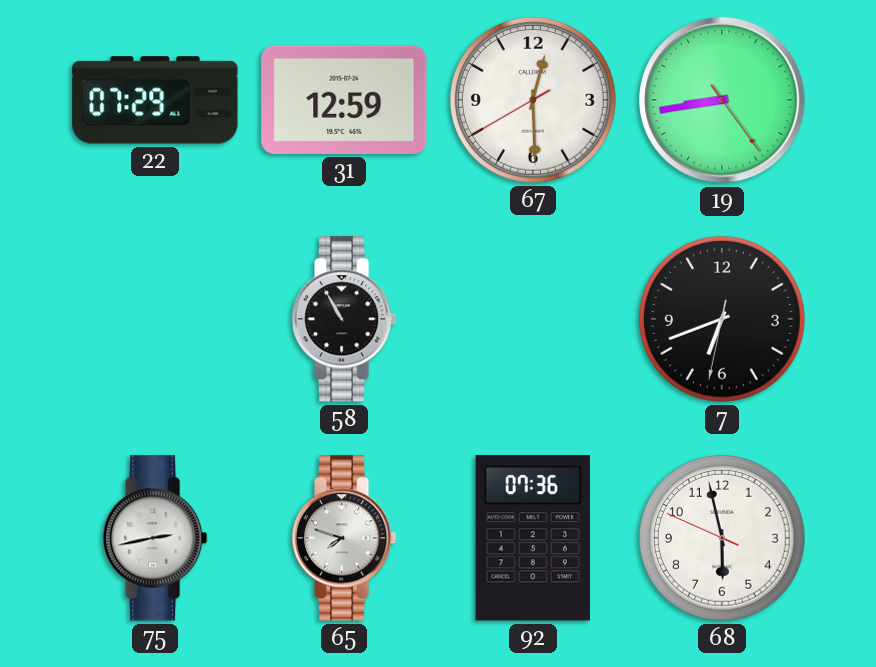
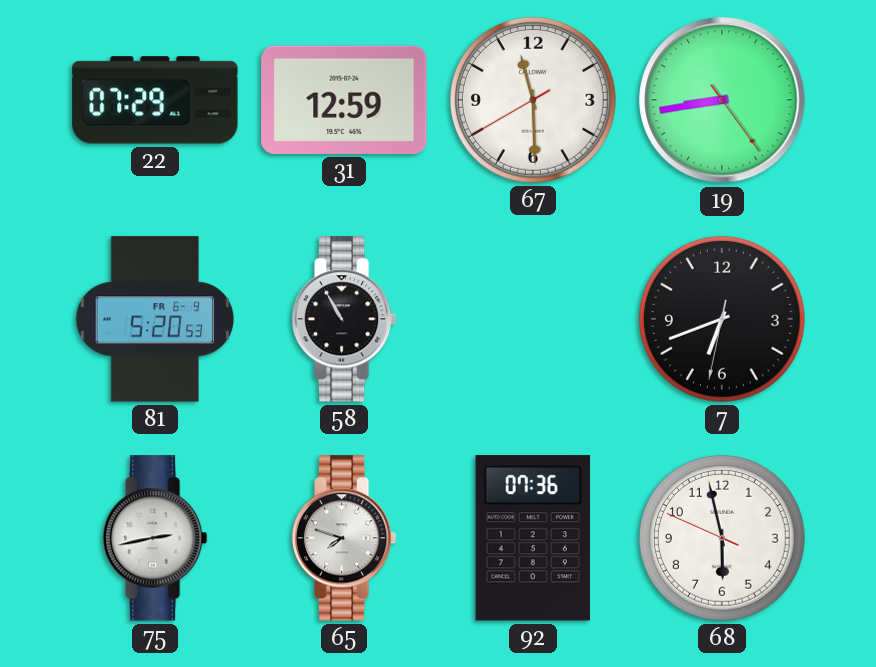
67: 12:29 -> 11:29 (533, 100)
81: none -> 5:20 (155, 319)
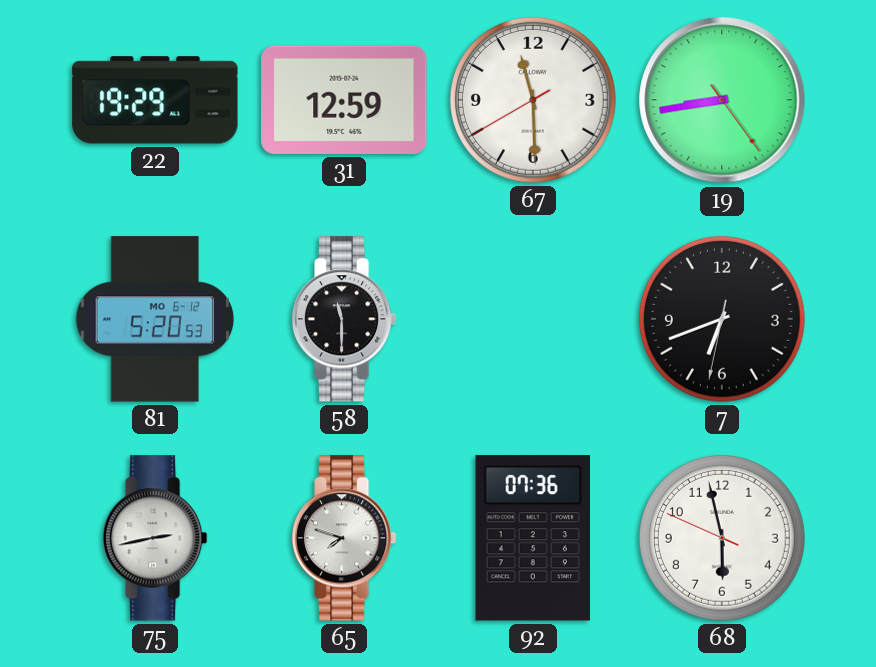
22: 07:29 -> 19:29 (155, 100)
81 date: FR 6-9 -> MO 6-12 (155, 319)
58: 10:55 -> 11:30 (344, 319)
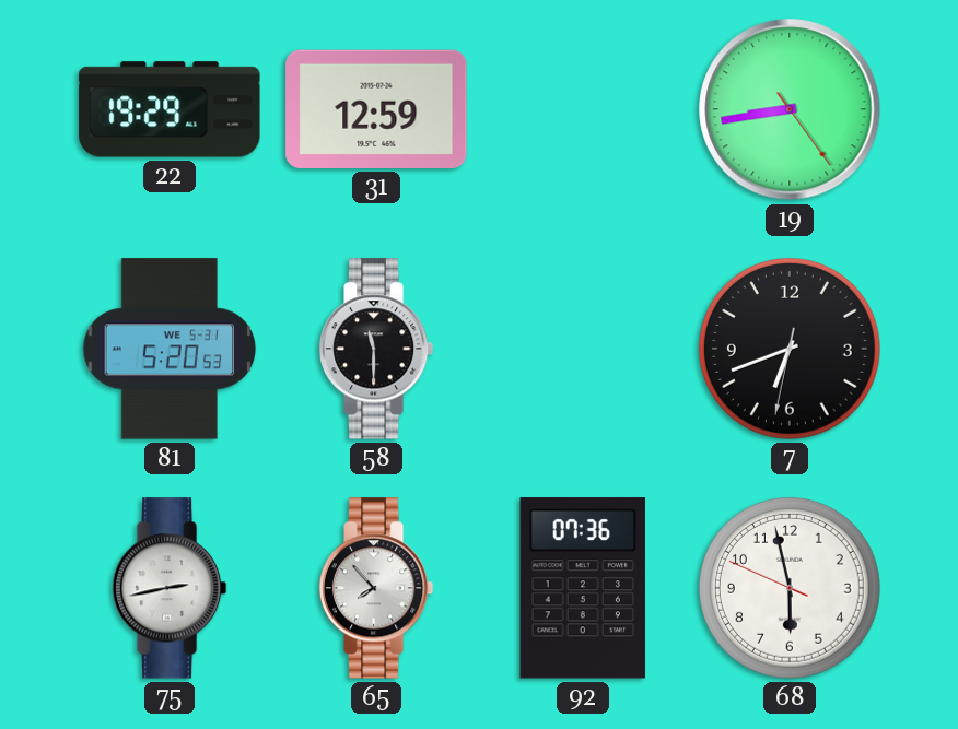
67: 11:29 -> none (533, 100)
81 date: MO 6-12 -> WE 5-31 (170, 349)
65: 7:48 -> 7:53 (376, 588)
